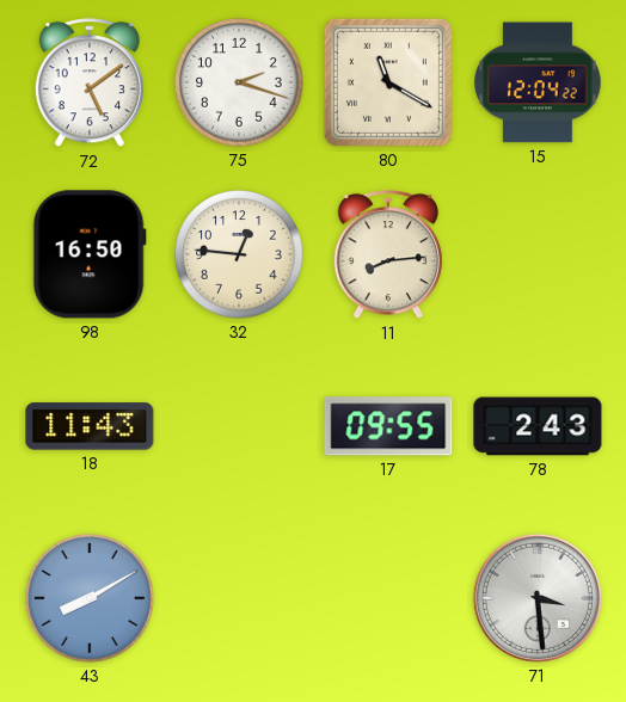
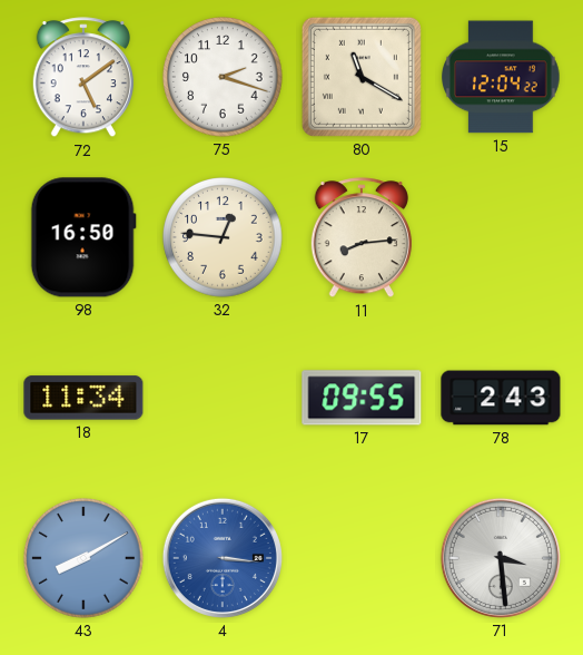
18: 11:43 -> 11:34 (83, 398)
4: none -> 3:16 (223, 558)
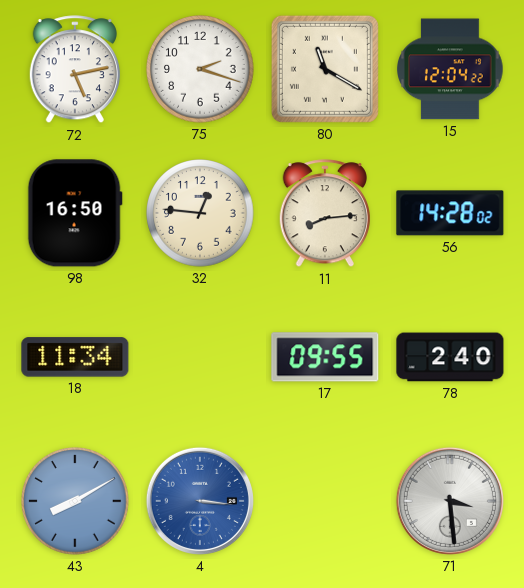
72: 5:09 -> 5:13 (75, 70)
56: none -> 14:28 (450, 213)
78: 2:43 -> 2:40 (450, 357)
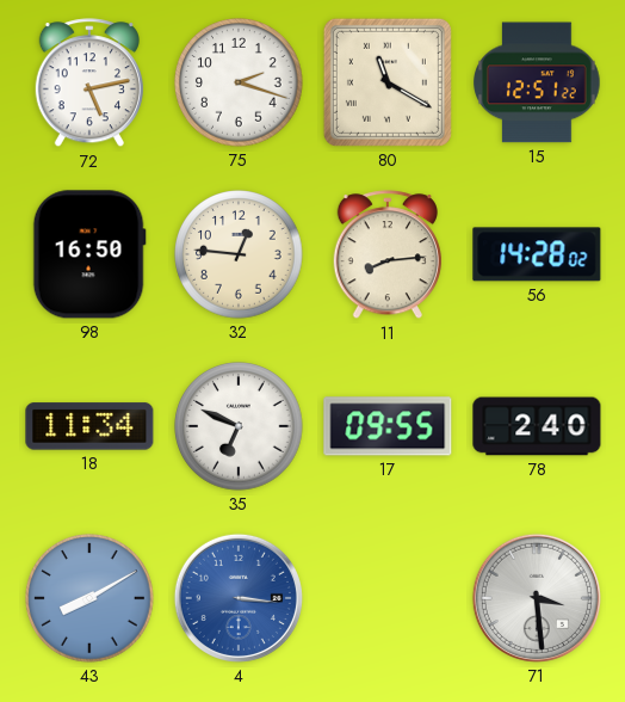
15: 12:04 -> 12:51 (538, 82)
35: none -> 6:49 (239, 426)
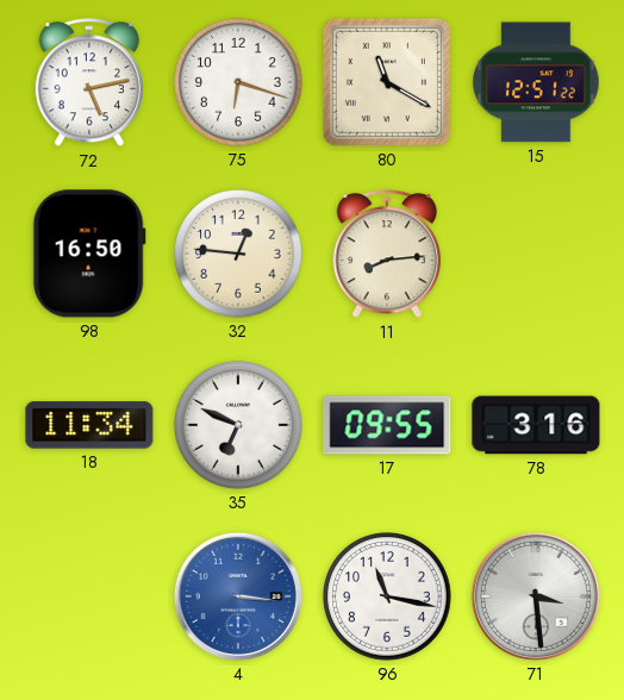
75: 2:18 -> 6:18 (238, 82)
56: 14:28 -> none (537, 254)
78: 2:40 -> 3:16 (536, 425)
43: 8:10 -> none (89, 598)
96: none -> 11:17 (387, 596)
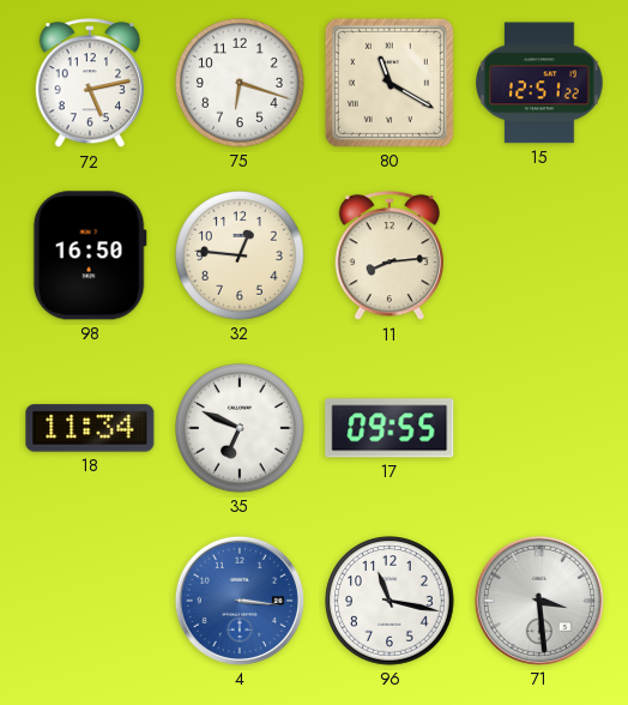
78: 3:16 -> none (536, 425)
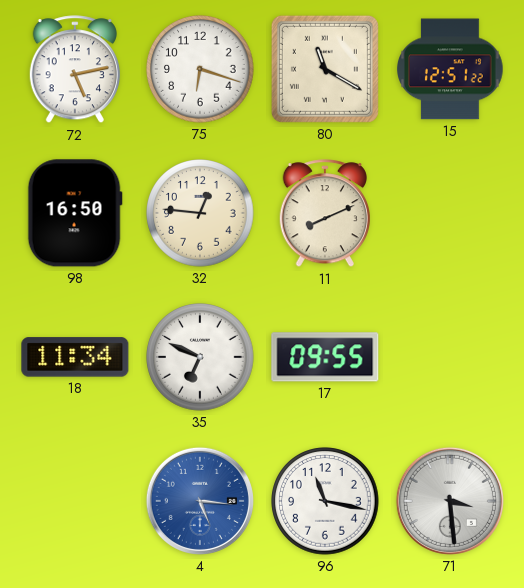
11: 8:14 -> 8:11 (325, 214)
4: 3:16 -> 5:16 (200, 501)
